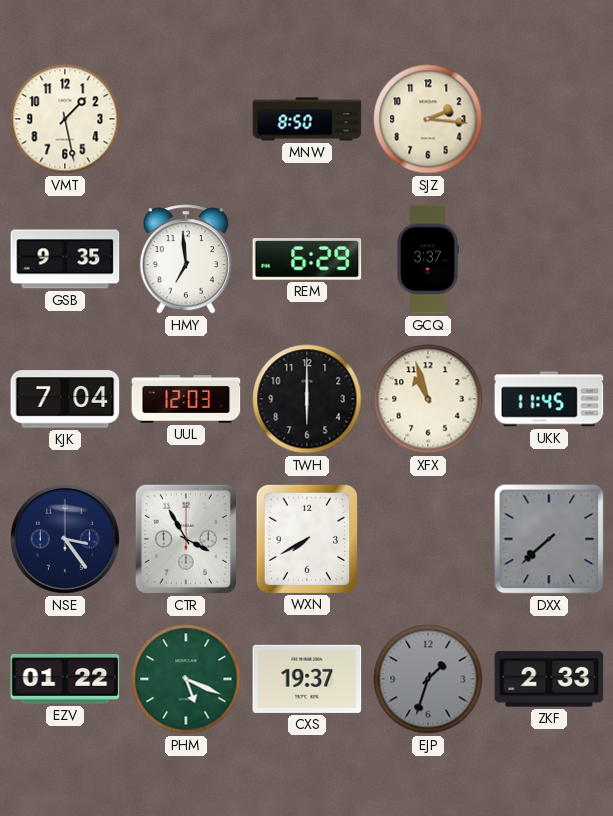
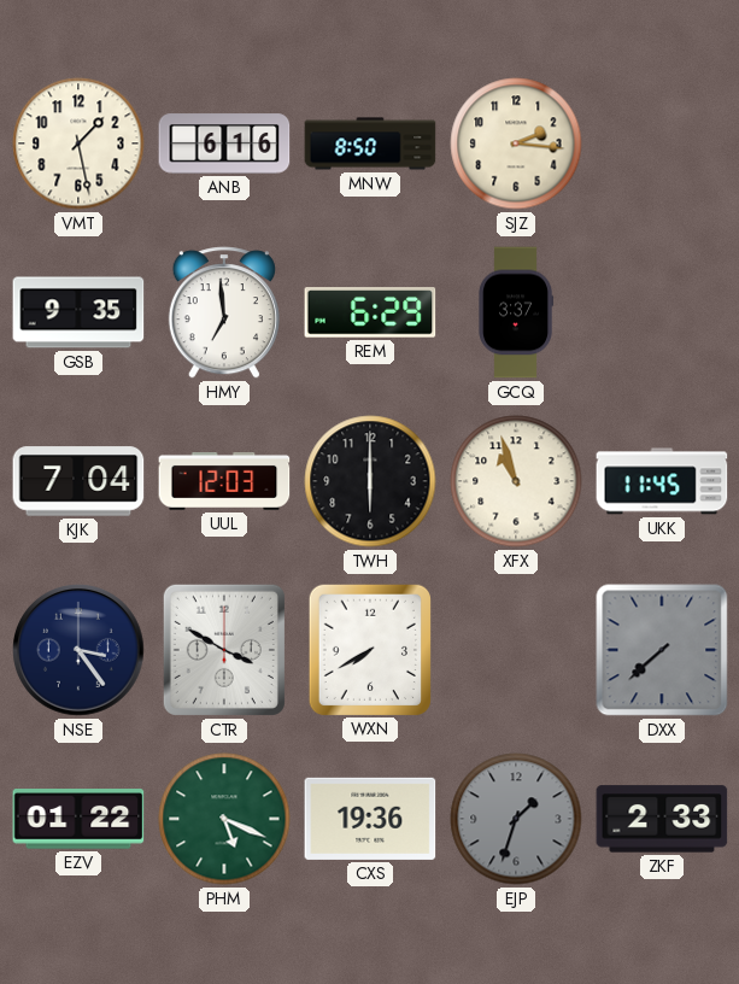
ANB: none -> 6:16 (224, 143)
CTR: 3:55 -> 3:50 (224, 650)
CXS: 19:37 -> 19:36 (370, 819)
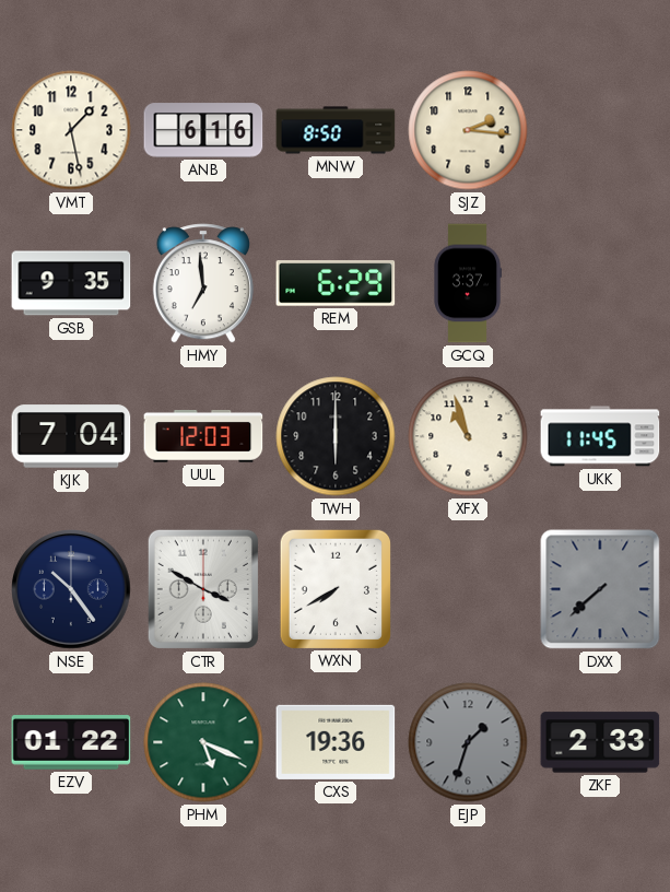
NSE: 3:24 -> 10:24 (72, 590)
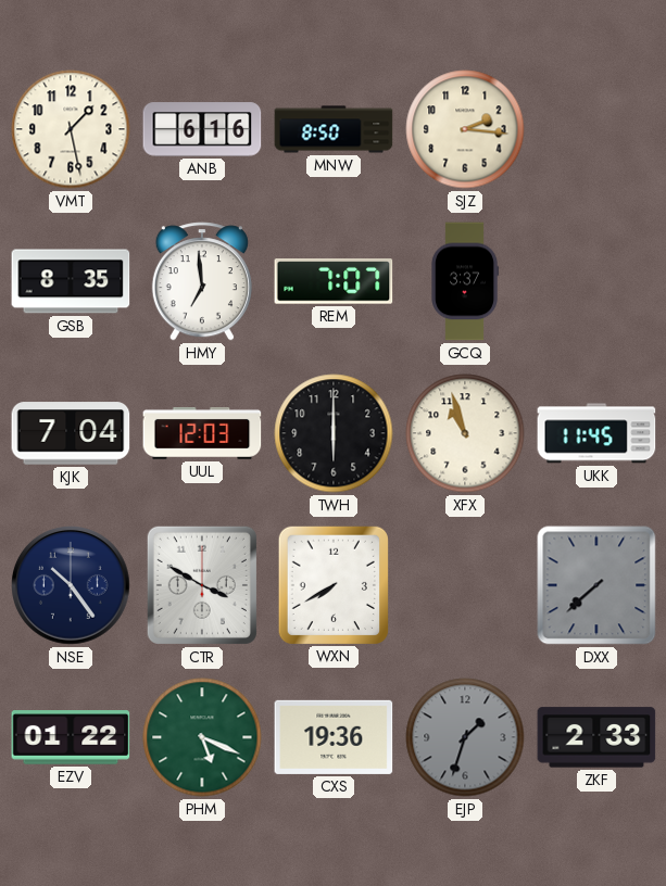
GSB: 9:35 -> 8:35 (71, 281)
REM: 6:29 -> 7:07 (334, 281)
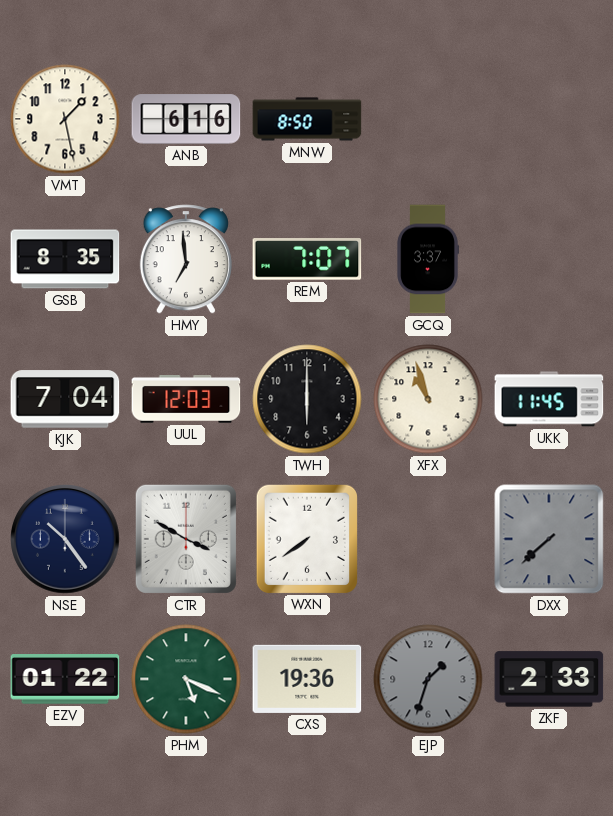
SJZ: 2:16 -> none (465, 129)
WXN: 7:40 -> 7:39 (306, 538)
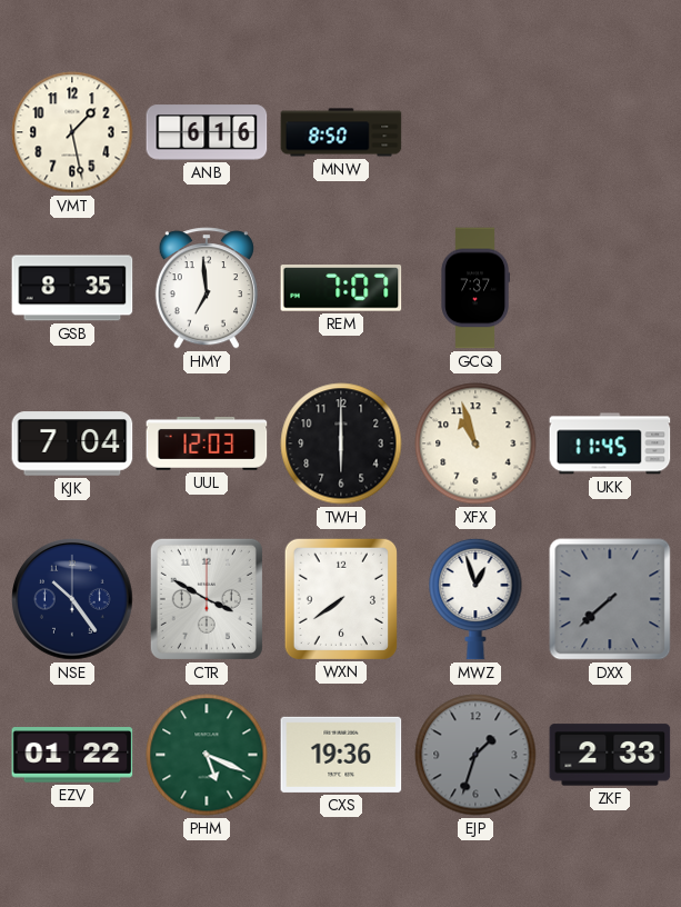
GCQ: 3:37 -> 7:37 (475, 288)
MWZ: none -> 12:57 (475, 599)
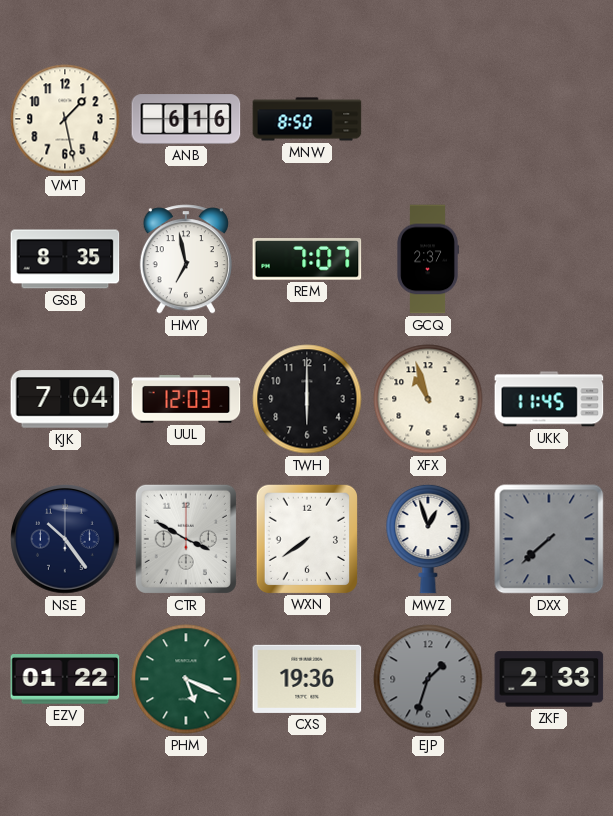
HMY: 6:59 -> 6:58 (186, 259)
GCQ: 7:37 -> 2:37 (428, 259)
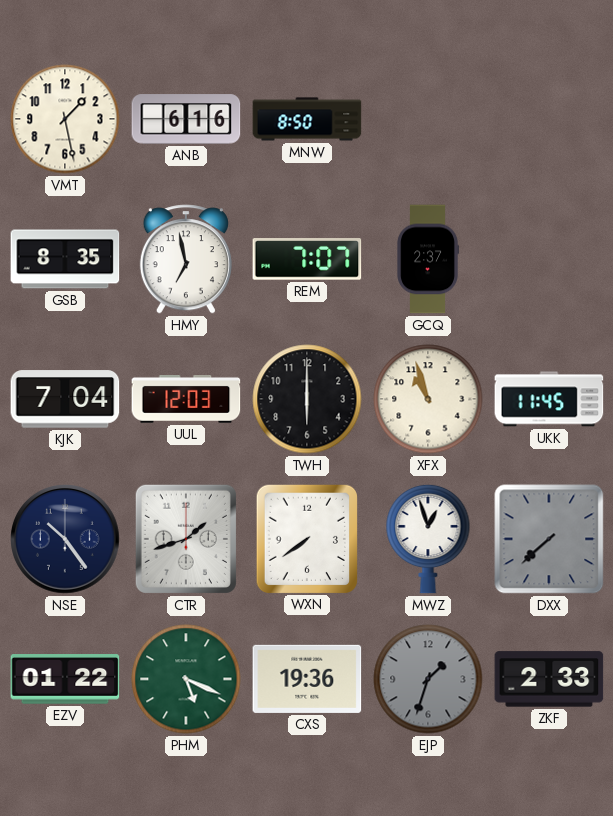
CTR: 3:50 -> 1:42 (186, 539)
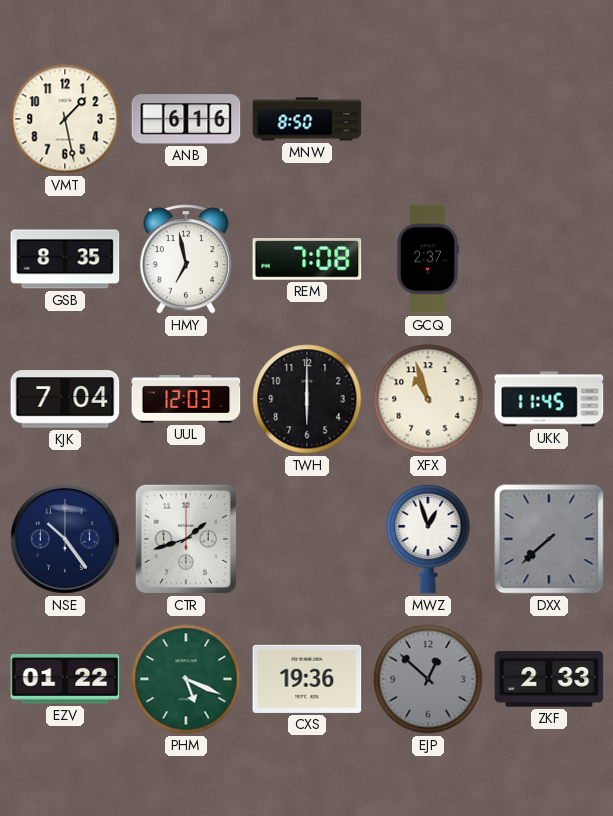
REM: 7:07 -> 7:08 (307, 259)
WXN: 7:39 -> none (306, 538)
EJP: 1:33 -> 12:52 (428, 679)
